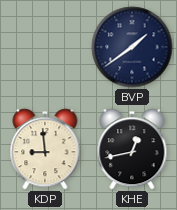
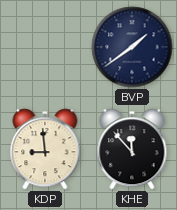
KHE: 12:43 -> 11:53 (132, 149)
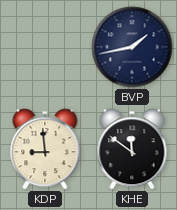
BVP: 1:39 -> 1:43 (132, 47)
KHE: 11:53 -> 11:51 (132, 149)
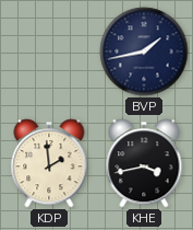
KDP: 8:59 -> 1:59 (49, 163)
KHE: 11:51 -> 3:43 (144, 163)
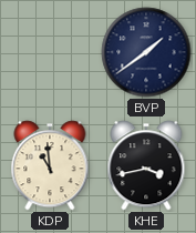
BVP: 1:43 -> 1:39 (146, 52)
KDP: 1:59 -> 10:59 (50, 165)
